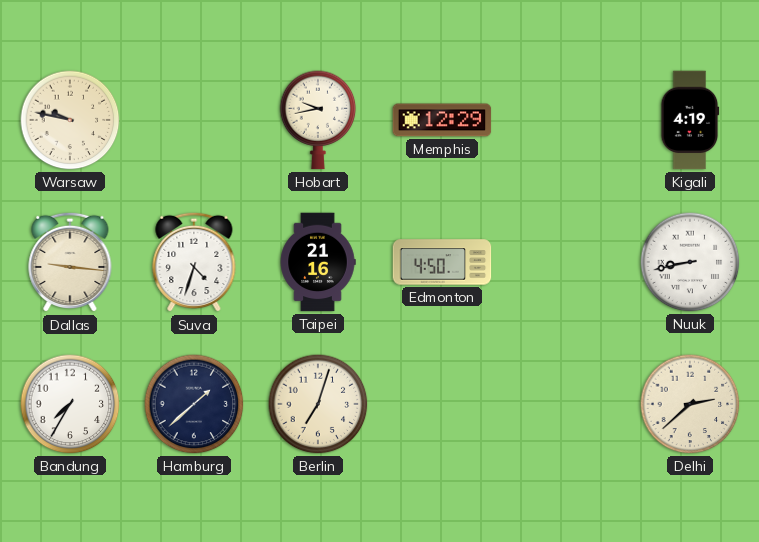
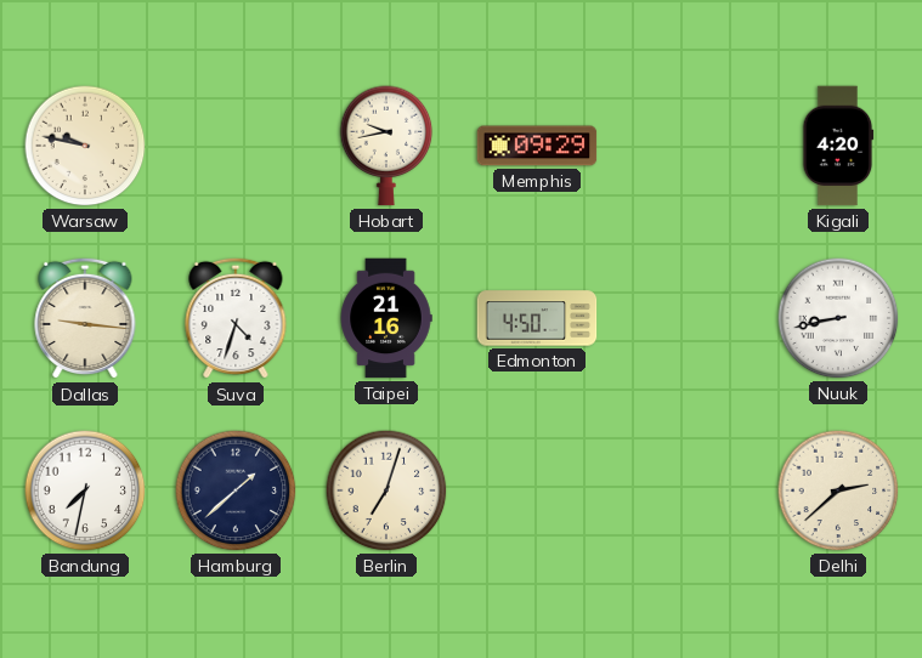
Memphis: 12:29 -> 09:29 (537, 146)
Kigali: 4:19 -> 4:20 (838, 146)
Bandung: 7:35 -> 7:32 (85, 490)
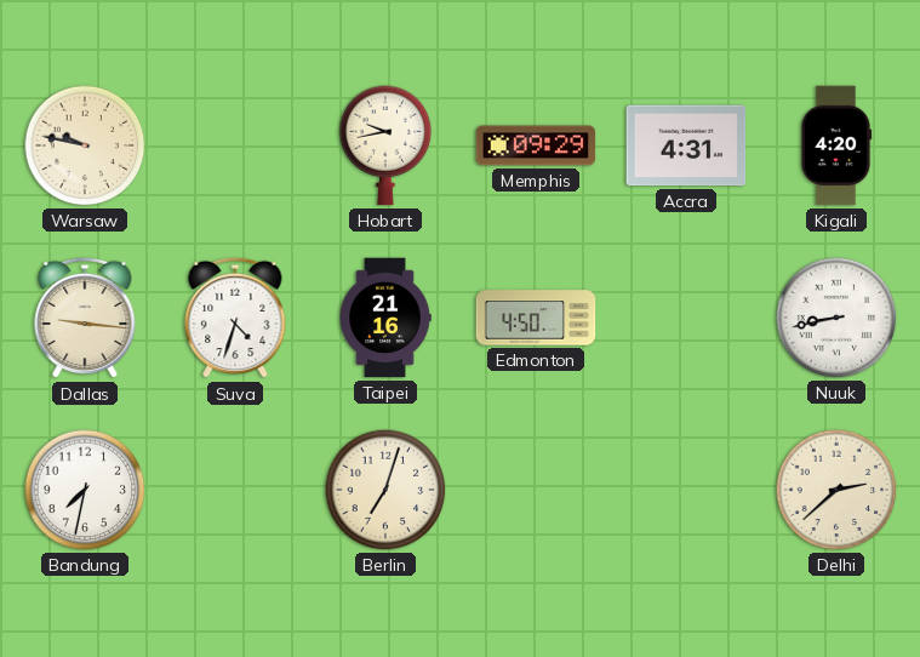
Accra: none -> 4:31 (686, 145)
Hamburg: 1:38 -> none (236, 490)
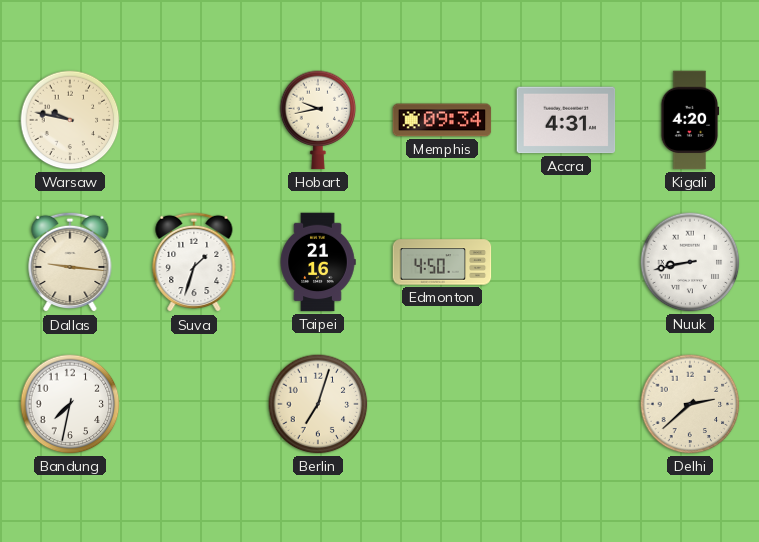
Memphis: 09:29 -> 09:34 (442, 120)
Suva: 4:33 -> 1:33 (194, 262)
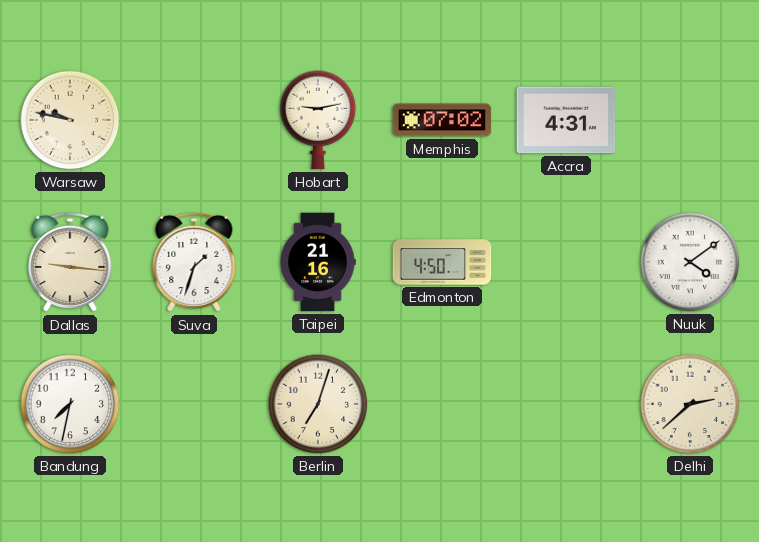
Hobart: 9:43 -> 9:13 (318, 120)
Memphis: 09:34 -> 07:02 (442, 120)
Kigali: 4:20 -> none (690, 120)
Nuuk: 8:43 -> 4:09 (690, 262)
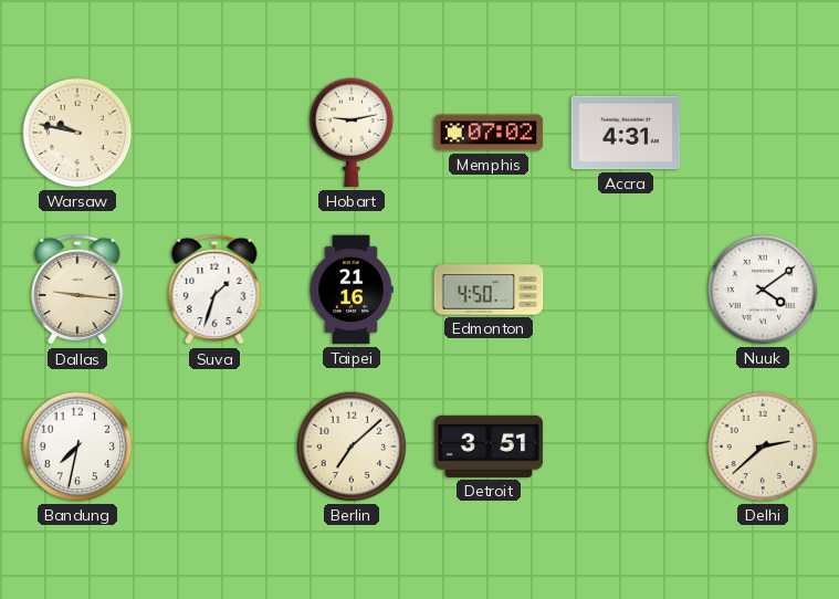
Berlin: 7:03 -> 7:08 (352, 446)
Detroit: none -> 3:51 (489, 446)
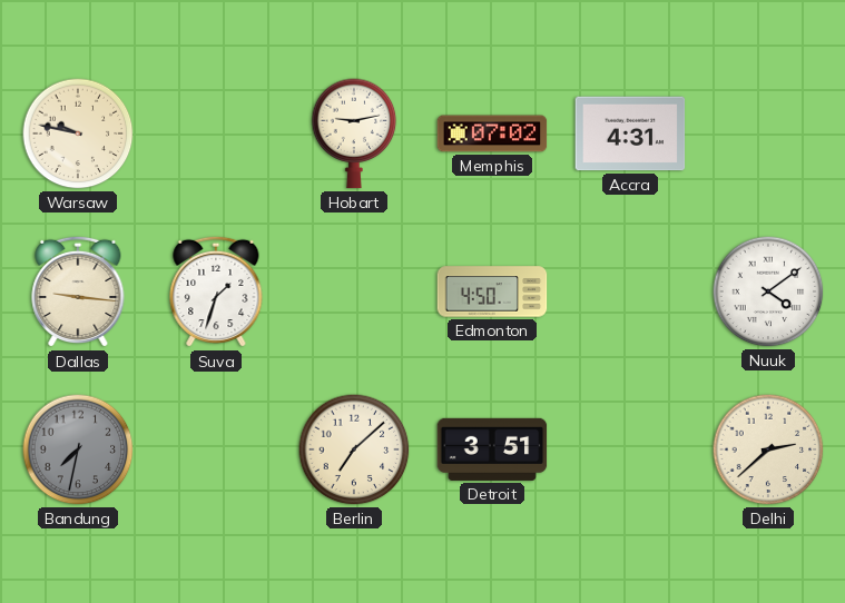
Taipei: 21:16 -> none (352, 290)
Bandung dial: white -> grey (78, 449)
